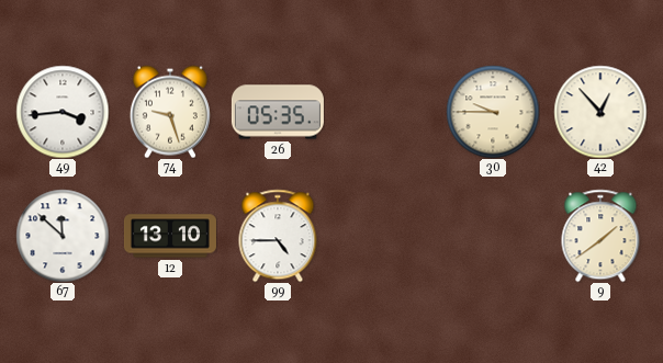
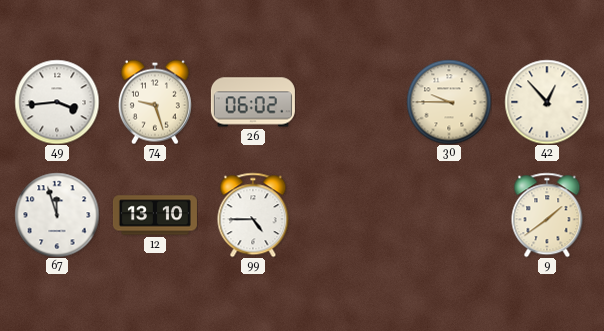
26: 05:35 -> 06:02 (253, 102)
67: 11:52 -> 11:57 (57, 215)
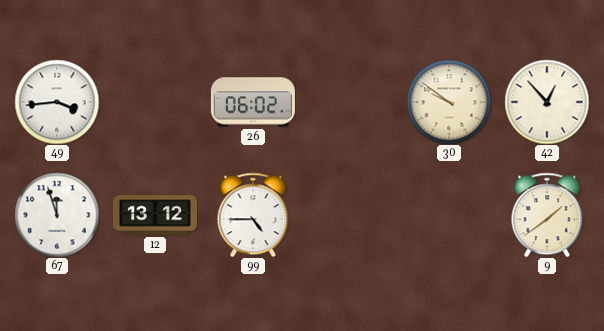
74: 9:27 -> none (155, 102)
30: 9:45 -> 9:51 (449, 102)
12: 13:10 -> 13:12 (155, 215)
